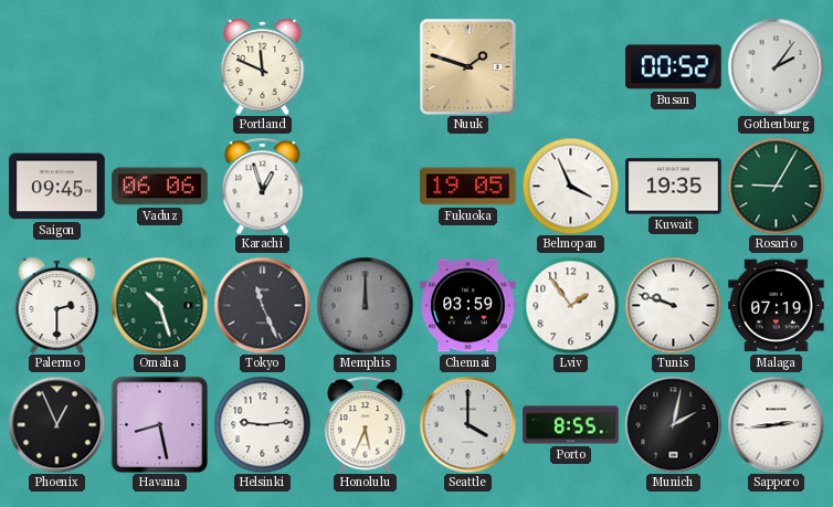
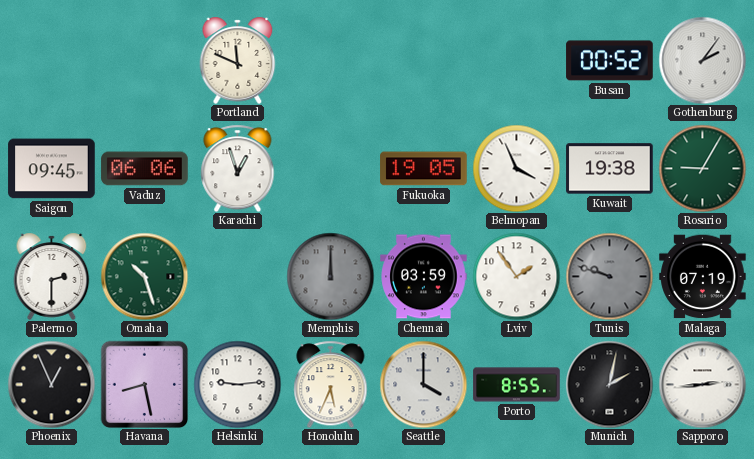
Nuuk: 1:48 -> none (468, 67)
Kuwait: 19:35 -> 19:38 (610, 169)
Tokyo: 11:26 -> none (262, 305)
Tunis dial: white -> grey (609, 276)
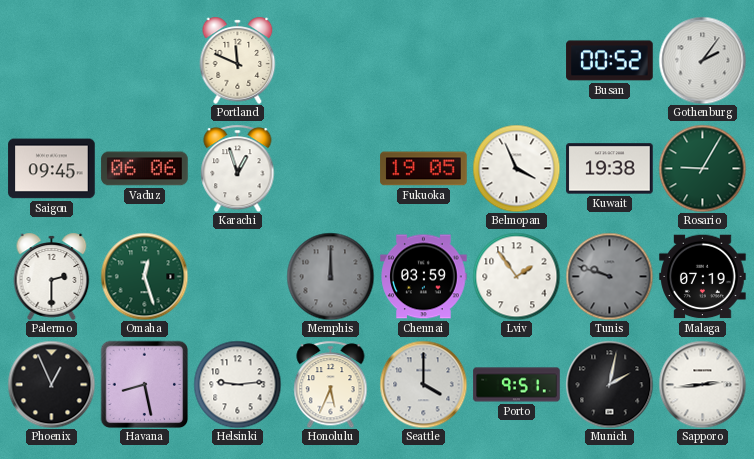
Omaha: 10:27 -> 12:27 (144, 276)
Porto: 8:55 -> 9:51 (517, 385)
